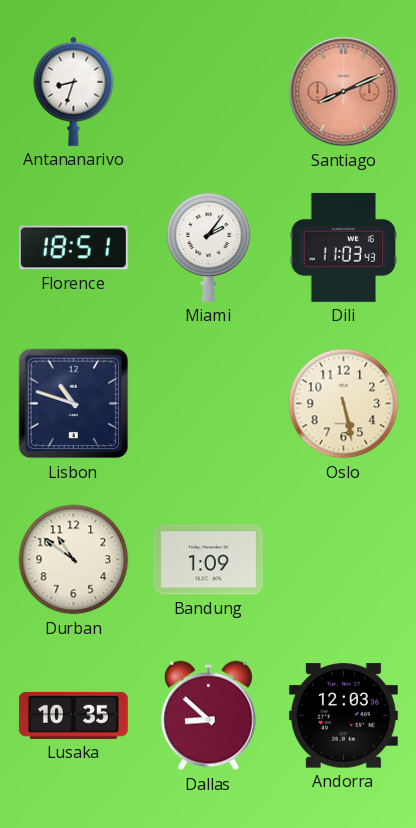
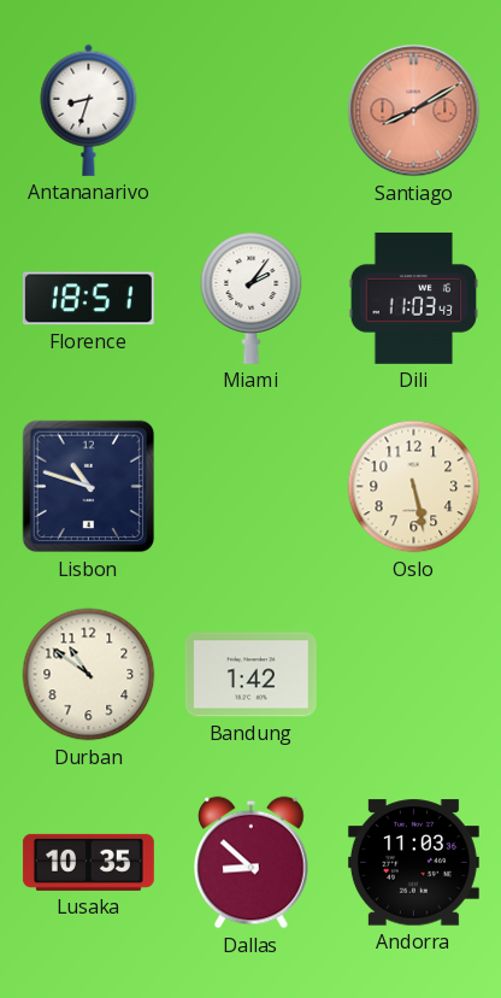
Santiago: 8:11 -> 8:10 (414, 111)
Bandung: 1:09 -> 1:42 (250, 675)
Andorra: 12:03 -> 11:03 (413, 863)
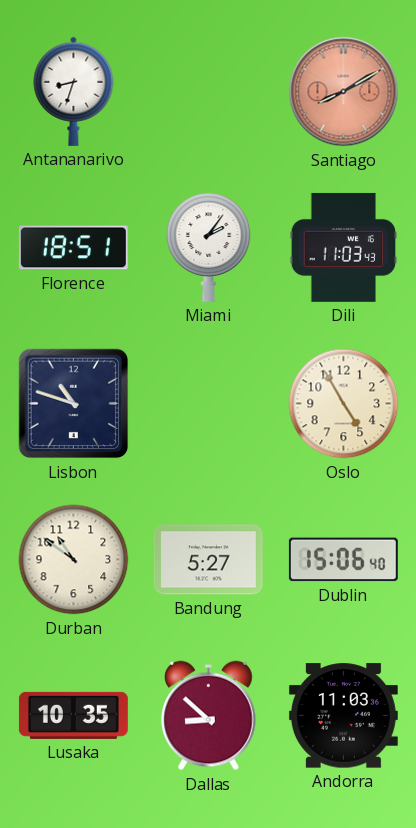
Oslo: 5:28 -> 4:55 (344, 404)
Bandung: 1:42 -> 5:27 (208, 560)
Dublin: none -> 15:06 (343, 560)
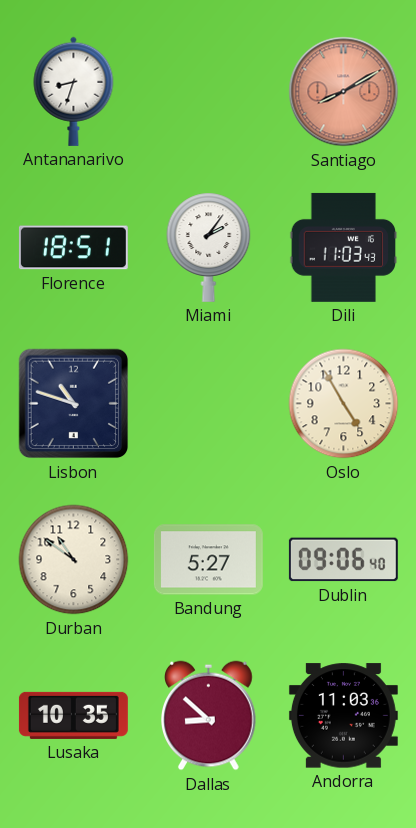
Dublin: 15:06 -> 09:06 (343, 560)
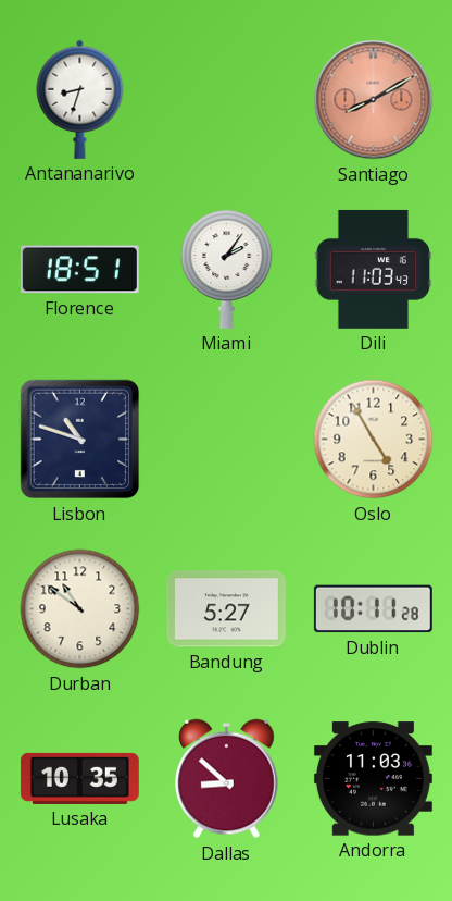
Dublin: 09:06 -> 10:11 (373, 609)
